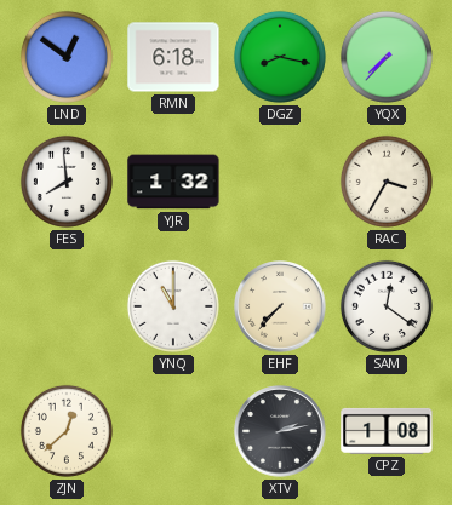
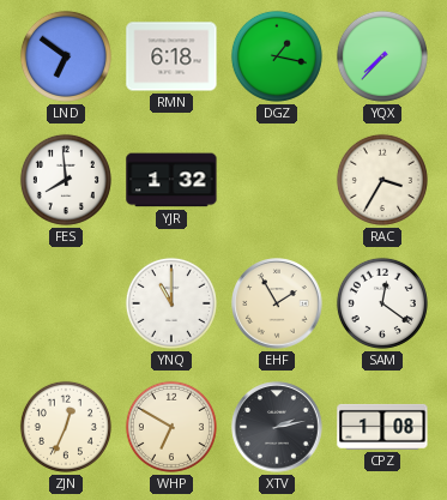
LND: 12:51 -> 6:51 (66, 56)
DGZ: 8:17 -> 1:17 (277, 56)
EHF: 7:37 -> 1:55 (277, 303)
ZJN: 12:38 -> 12:34 (66, 427)
WHP: none -> 6:50 (171, 427)
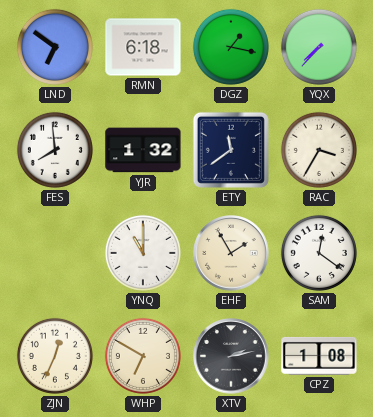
ETY: none -> 11:39 (231, 150)
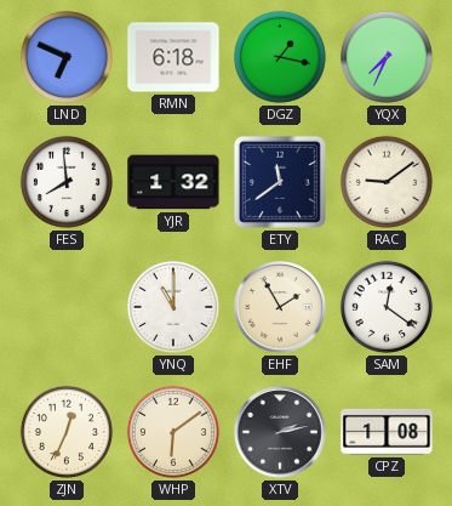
LND: 6:51 -> 6:49 (67, 57)
YQX: 7:37 -> 7:34 (387, 57)
RAC: 3:35 -> 9:09 (387, 182)
WHP: 6:50 -> 6:09 (173, 432)
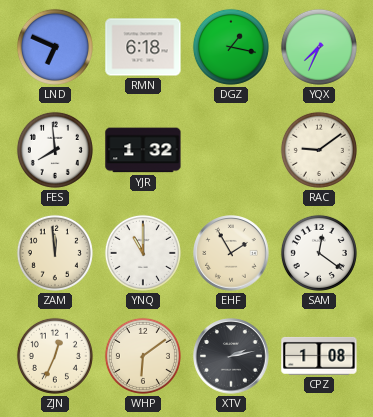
ETY: 11:39 -> none (280, 182)
ZAM: none -> 11:59 (55, 253)
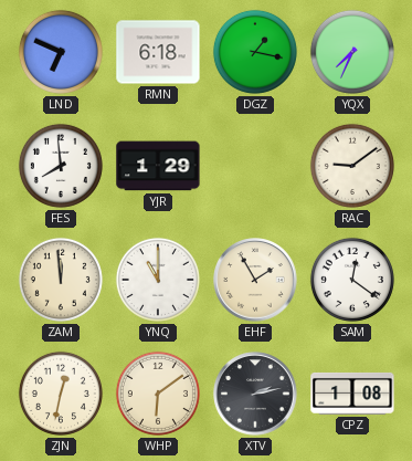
YJR: 1:32 -> 1:29 (158, 166)
ZJN: 12:34 -> 12:32 (61, 394)
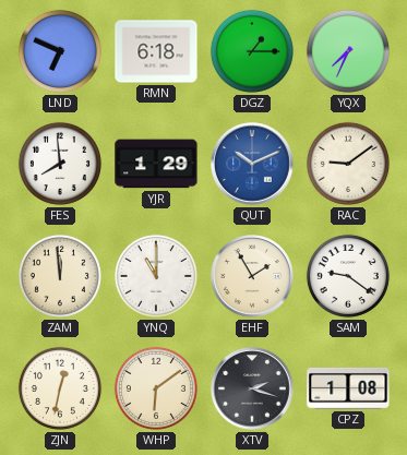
DGZ: 1:17 -> 1:15 (252, 51)
QUT: none -> 10:11 (252, 164)
SAM: 12:21 -> 9:21 (348, 276)
XTV: 2:13 -> 2:18 (252, 388)
